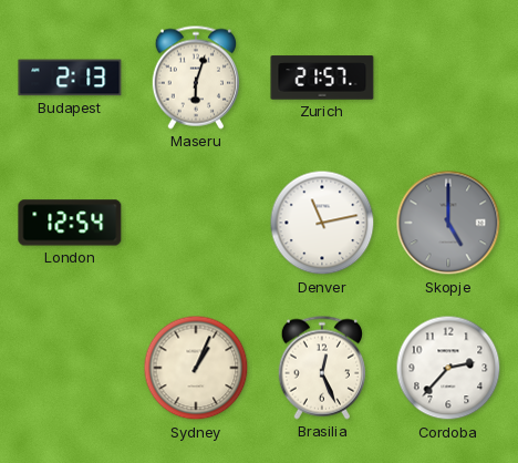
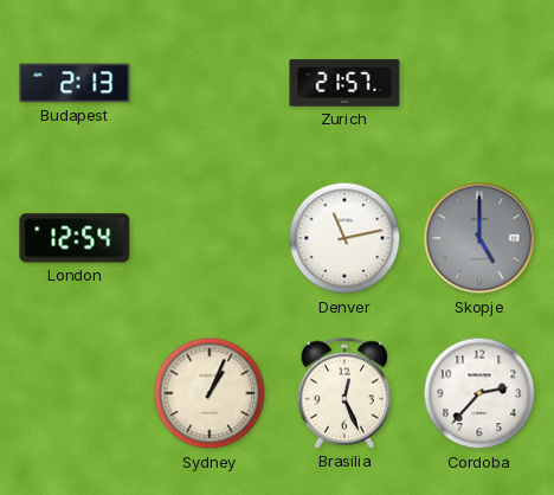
Maseru: 6:03 -> none (195, 78)
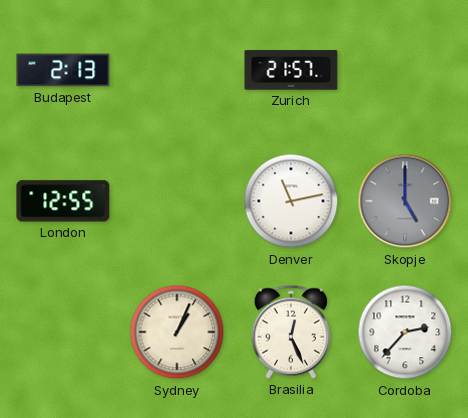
London: 12:54 -> 12:55 (63, 201)
